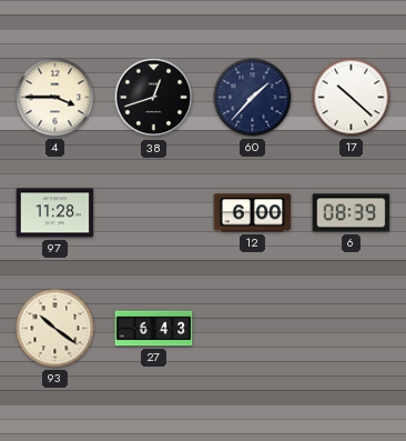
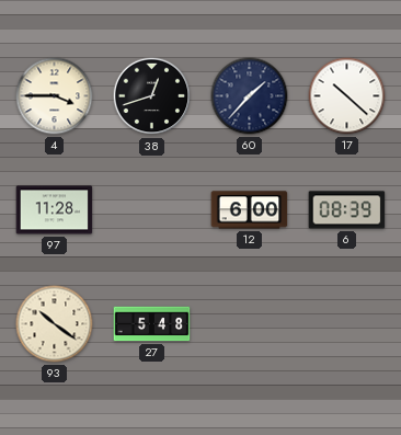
27: 6:43 -> 5:48 (152, 324)
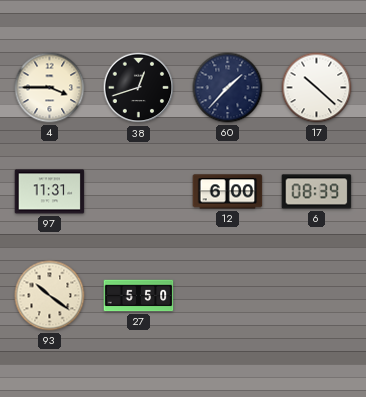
97: 11:28 -> 11:31 (50, 192)
27: 5:48 -> 5:50 (139, 296)
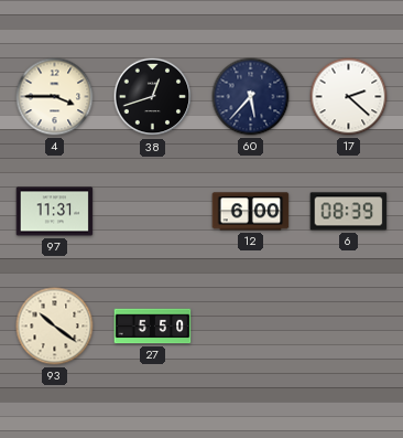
60: 1:37 -> 5:37 (251, 97)
17: 10:22 -> 2:22 (349, 97)
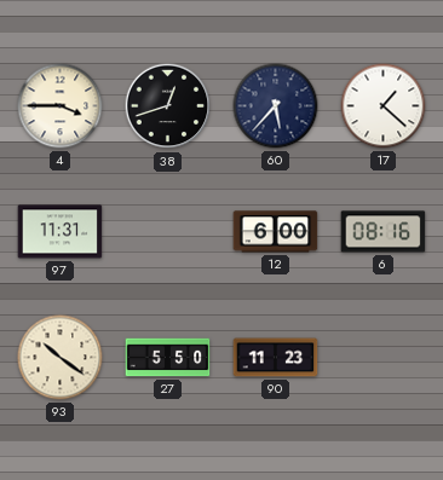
17: 2:22 -> 1:22 (384, 106)
6: 08:39 -> 08:16 (384, 232)
90: none -> 11:23 (276, 358)
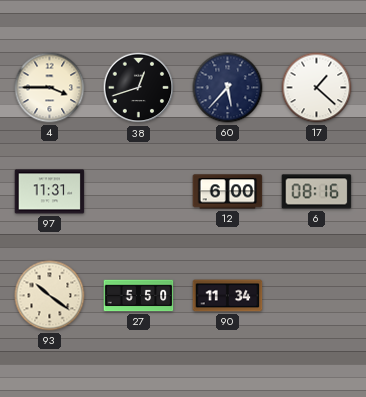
90: 11:23 -> 11:34 (228, 296)
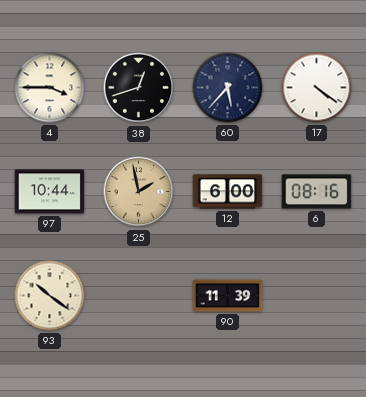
17: 1:22 -> 4:21 (317, 88)
97: 11:31 -> 10:44 (50, 192)
25: none -> 1:58 (139, 192)
27: 5:50 -> none (139, 296)
90: 11:34 -> 11:39 (228, 296)
